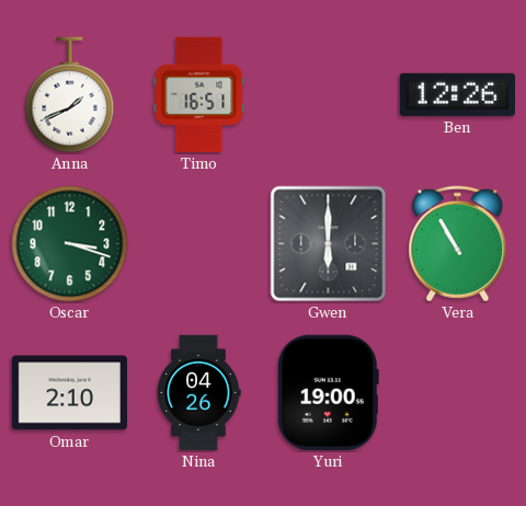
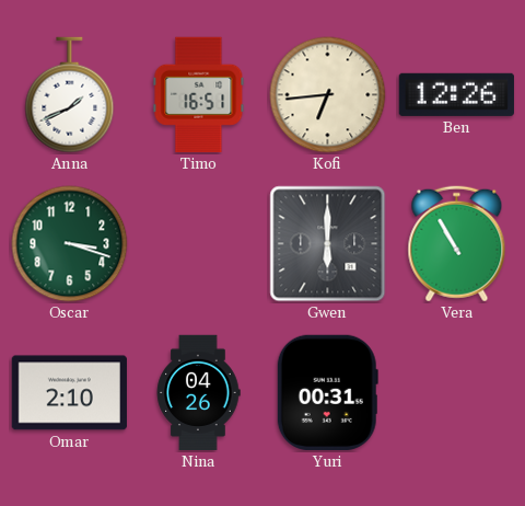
Kofi: none -> 6:44 (328, 95)
Yuri: 19:00 -> 00:31 (327, 392)
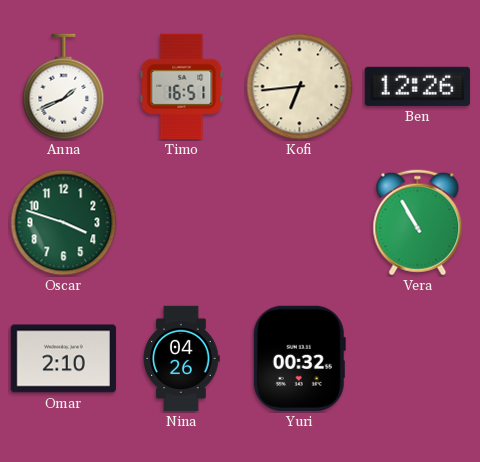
Oscar: 3:18 -> 3:48 (64, 223)
Gwen: 6:00 -> none (328, 244)
Yuri: 00:31 -> 00:32 (299, 358)
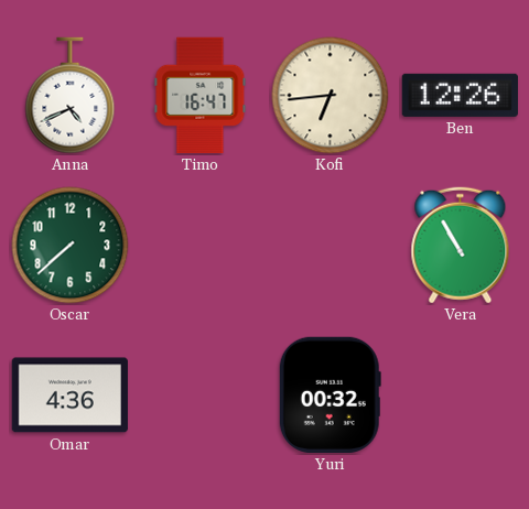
Anna: 1:41 -> 4:41 (71, 96)
Timo: 16:51 -> 16:47 (201, 95)
Oscar: 3:48 -> 7:38 (71, 246)
Omar: 2:10 -> 4:36 (69, 396)
Nina: 04:26 -> none (181, 359)
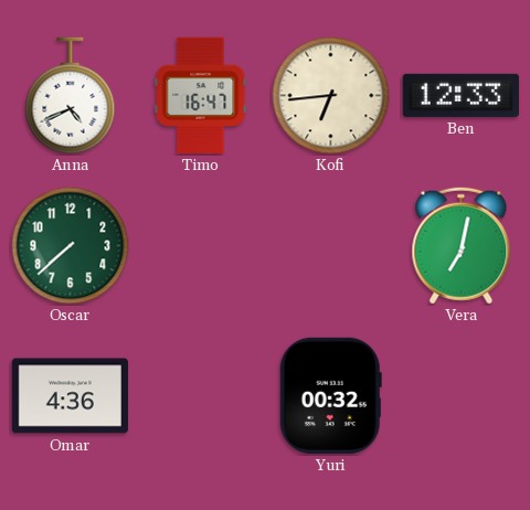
Ben: 12:26 -> 12:33 (460, 95)
Vera: 10:55 -> 7:02 (462, 246)
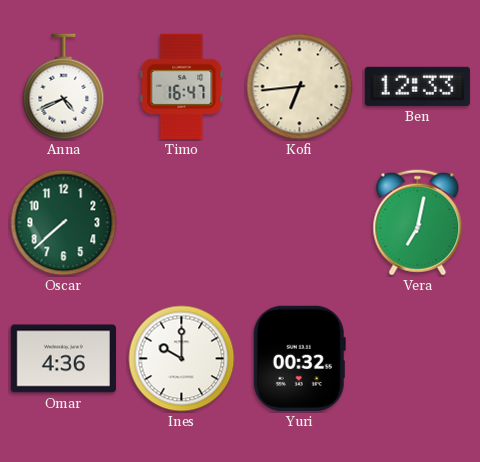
Ines: none -> 10:00 (182, 359)
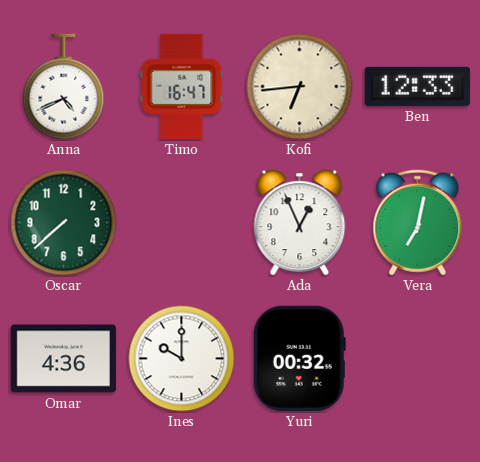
Ada: none -> 12:56 (300, 223)
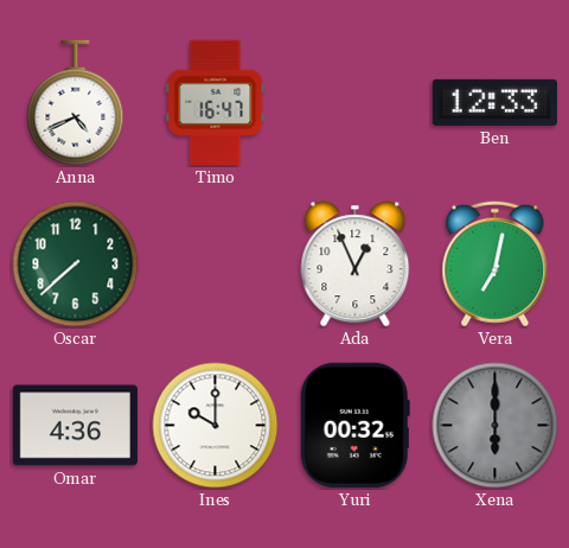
Kofi: 6:44 -> none (300, 87)
Xena: none -> 6:00 (496, 426)
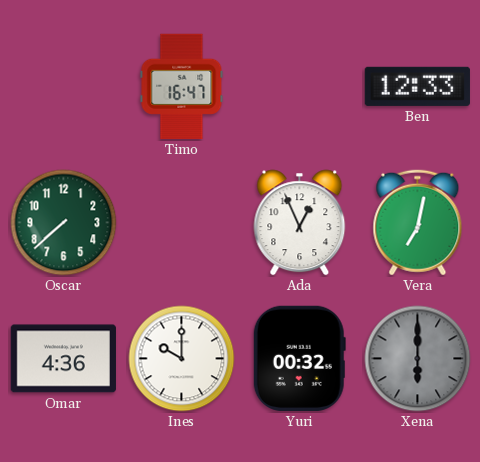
Anna: 4:41 -> none (76, 103)
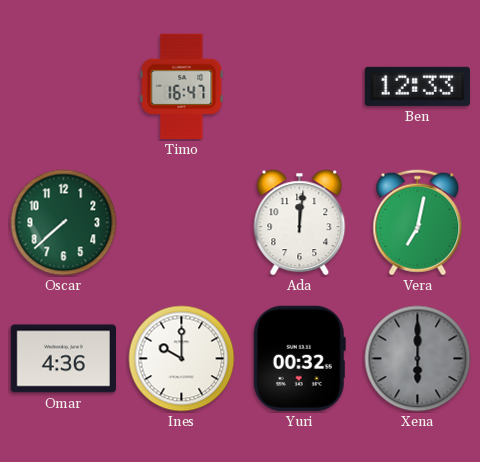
Ada: 12:56 -> 12:01 (300, 223)
